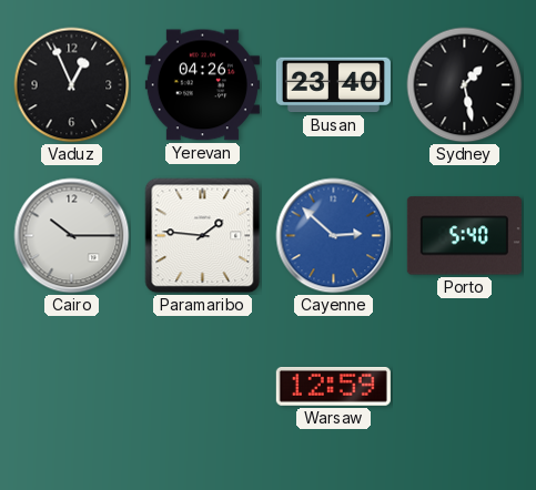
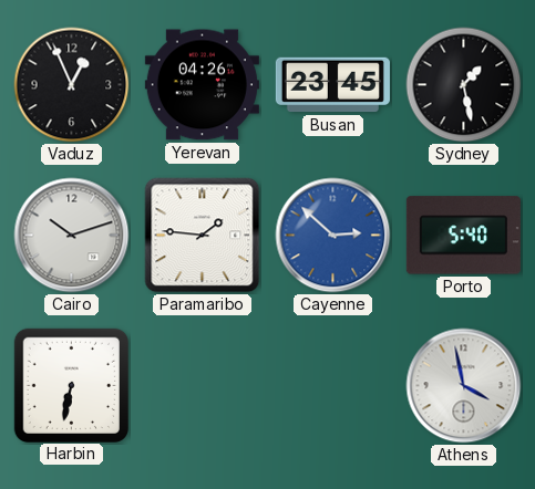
Busan: 23:40 -> 23:45 (332, 85)
Cairo: 10:15 -> 10:12 (72, 236)
Harbin: none -> 6:32 (71, 385)
Warsaw: 12:59 -> none (333, 386)
Athens: none -> 3:58 (464, 386)
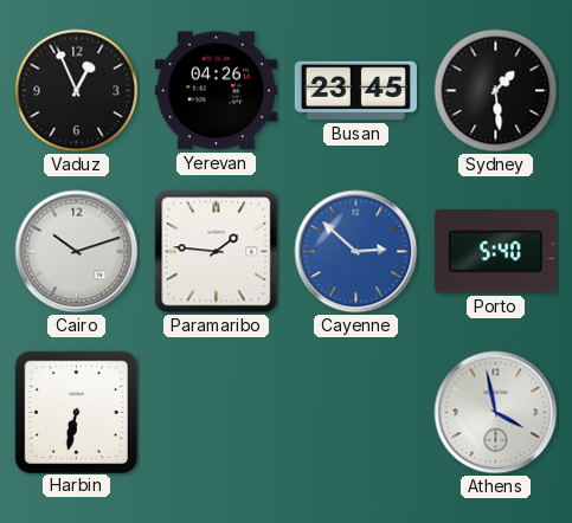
Sydney: 1:28 -> 1:29 (496, 91)
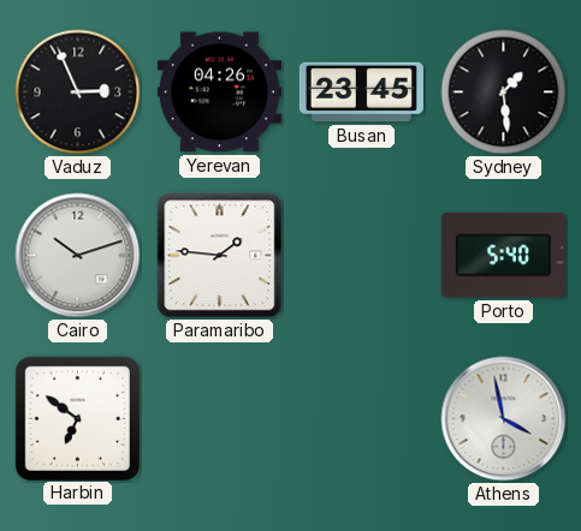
Vaduz: 12:56 -> 2:56 (78, 93)
Cayenne: 2:52 -> none (356, 252)
Harbin: 6:32 -> 6:51 (77, 418)
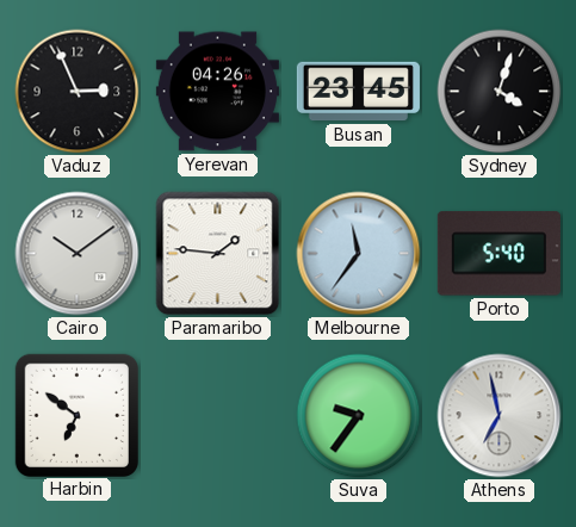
Sydney: 1:29 -> 4:03 (500, 92)
Cairo: 10:12 -> 10:09 (78, 254)
Melbourne: none -> 11:36 (359, 254)
Suva: none -> 9:36 (359, 416)
Athens: 3:58 -> 6:58 (500, 416)
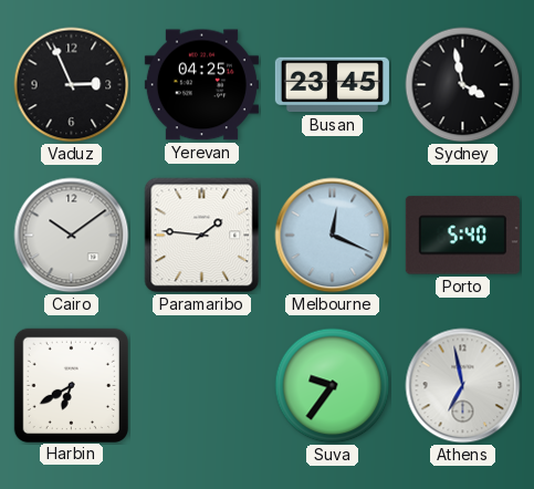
Yerevan: 04:26 -> 04:25 (201, 85)
Sydney: 4:03 -> 3:58 (463, 85)
Melbourne: 11:36 -> 12:19 (333, 236)
Harbin: 6:51 -> 6:40 (71, 385)
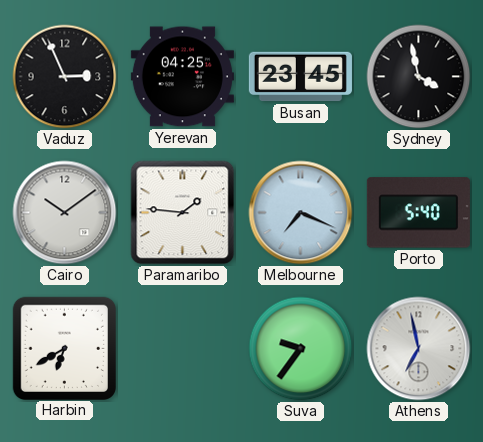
Melbourne: 12:19 -> 7:19 (301, 213)
